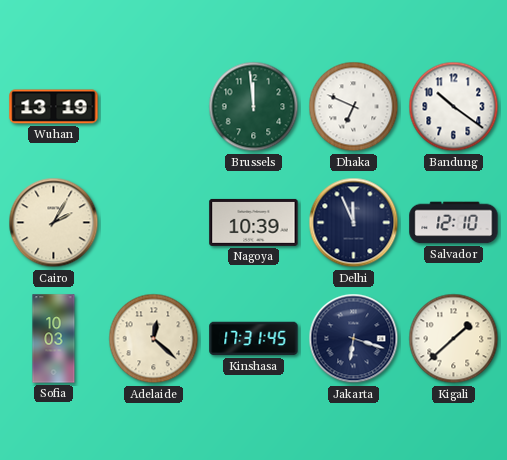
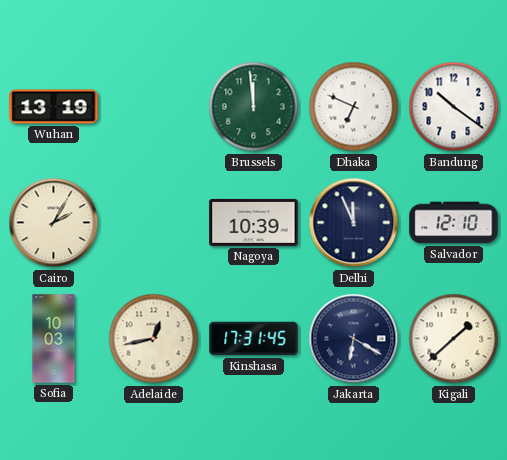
Adelaide: 12:22 -> 12:43 (154, 339)
Jakarta: 6:18 -> 6:20 (354, 339)
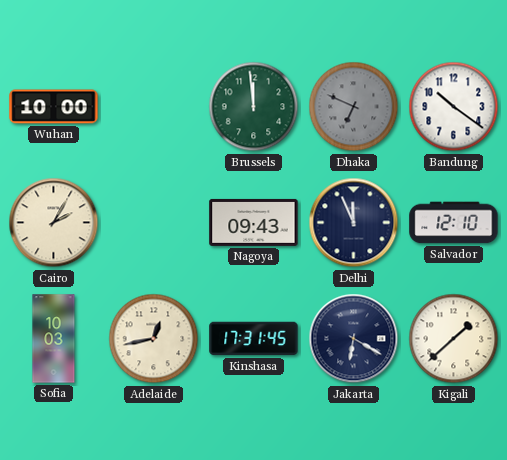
Wuhan: 13:19 -> 10:00 (54, 107)
Dhaka dial: white -> grey (354, 107)
Nagoya: 10:39 -> 09:43 (254, 222)
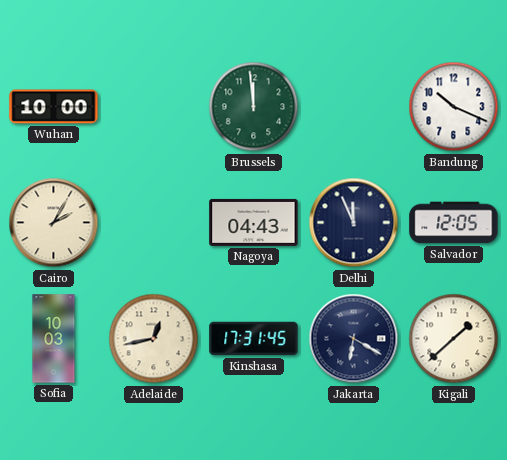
Dhaka: 6:49 -> none (354, 107)
Bandung: 10:21 -> 10:19 (454, 107)
Nagoya: 09:43 -> 04:43 (254, 222)
Salvador: 12:10 -> 12:05 (454, 223)
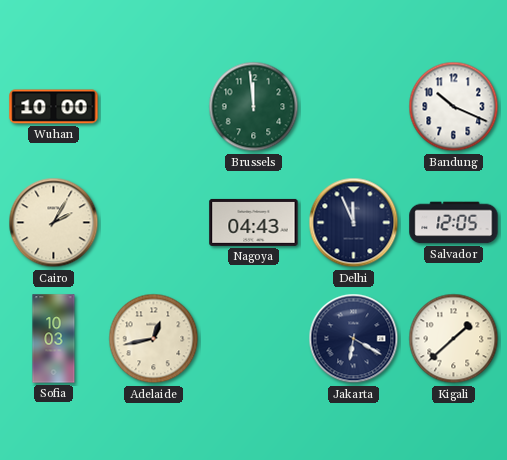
Kinshasa: 17:31 -> none (254, 339)
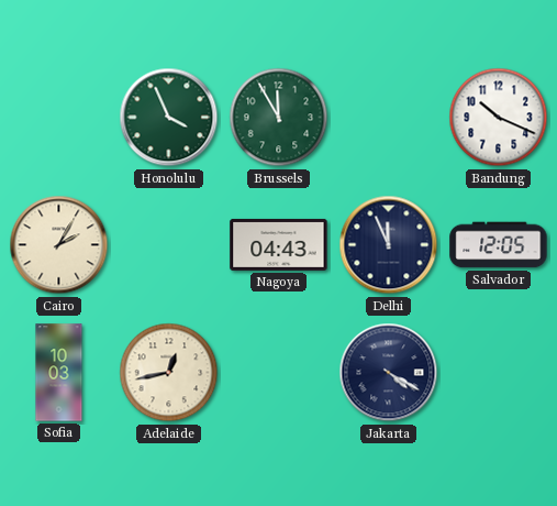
Wuhan: 10:00 -> none (54, 107)
Honolulu: none -> 3:56 (169, 118)
Brussels: 11:59 -> 11:55 (279, 118)
Jakarta: 6:20 -> 4:20 (389, 373)
Kigali: 1:38 -> none (454, 339)
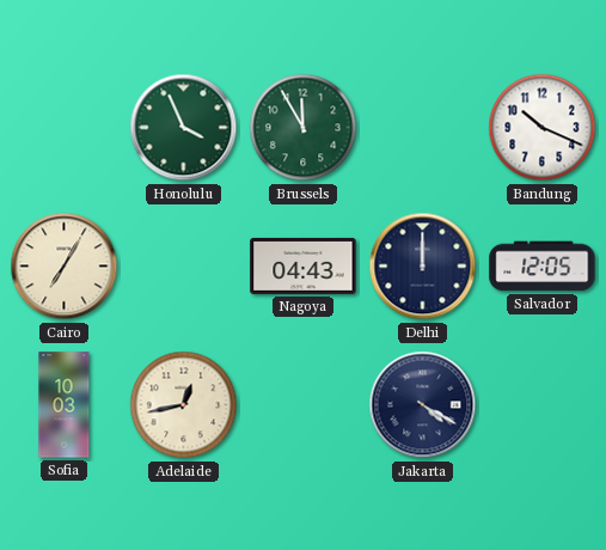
Cairo: 2:05 -> 7:05 (65, 267)
Delhi: 11:56 -> 12:00 (423, 267)
